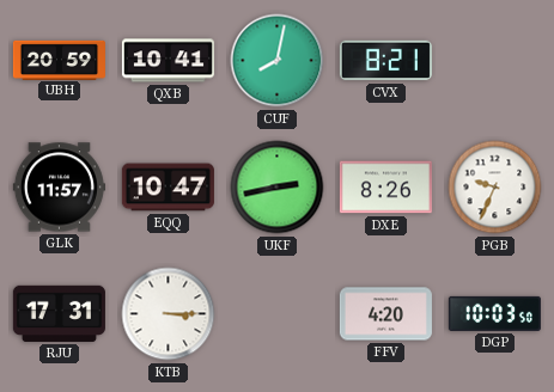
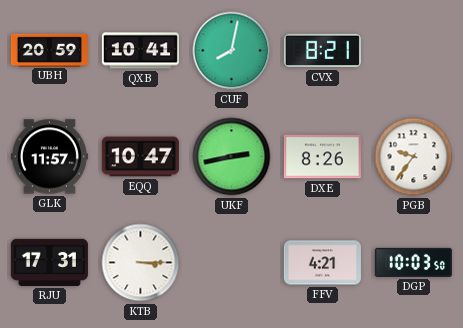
PGB: 9:34 -> 9:36 (414, 157)
FFV: 4:20 -> 4:21 (322, 263)
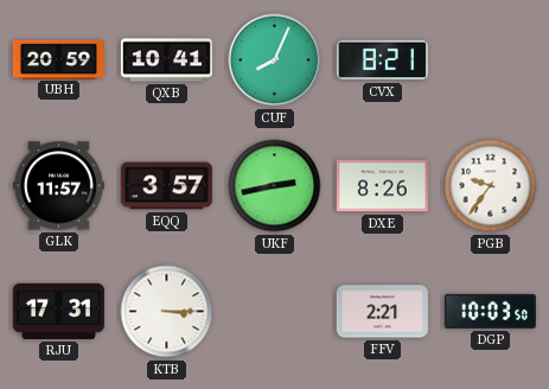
CUF: 8:02 -> 8:04 (275, 60)
EQQ: 10:47 -> 3:57 (166, 186)
FFV: 4:21 -> 2:21 (382, 312)
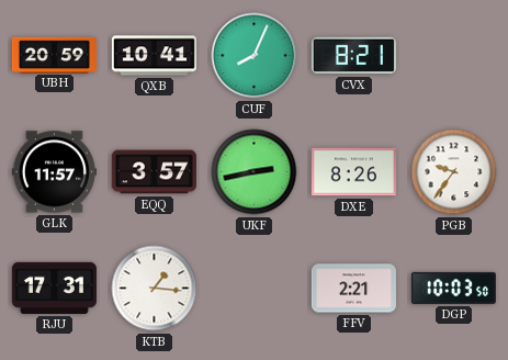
KTB: 3:15 -> 1:16 (155, 289)
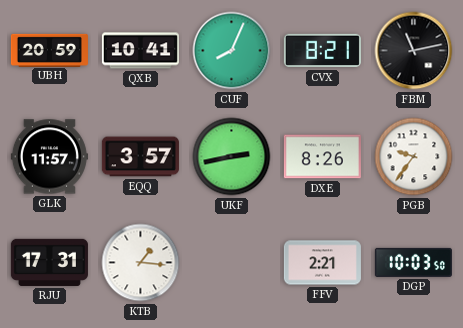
FBM: none -> 11:13 (414, 51)
